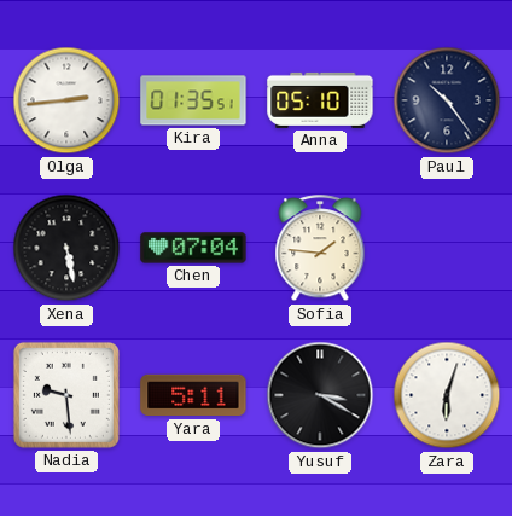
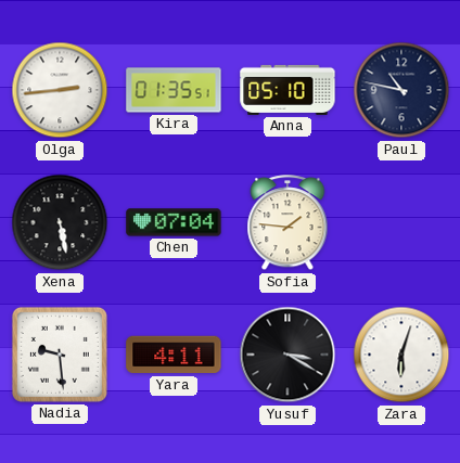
Paul: 10:24 -> 10:47 (401, 90)
Yara: 5:11 -> 4:11 (174, 355)
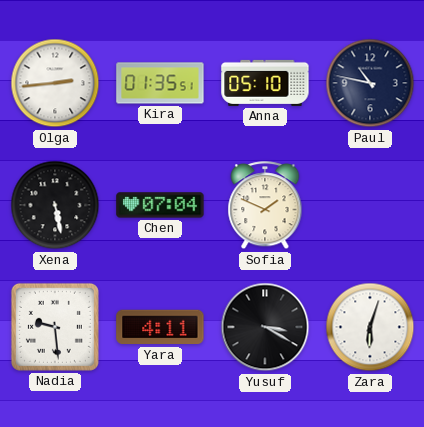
Sofia: 1:46 -> 1:49 (265, 206)
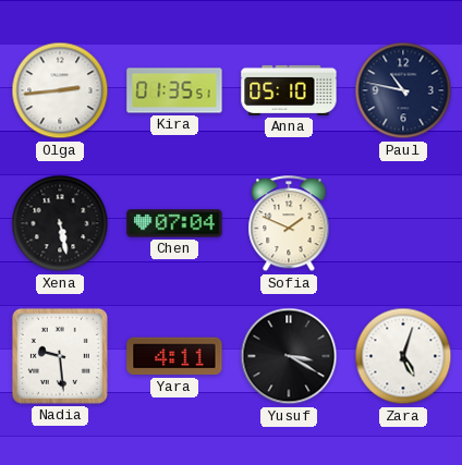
Zara: 6:03 -> 5:03 (403, 356)
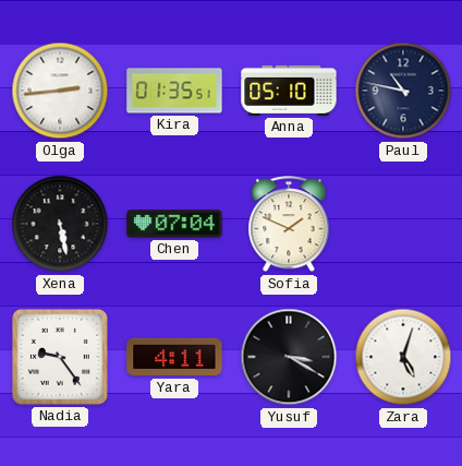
Nadia: 9:29 -> 9:24 (60, 357)
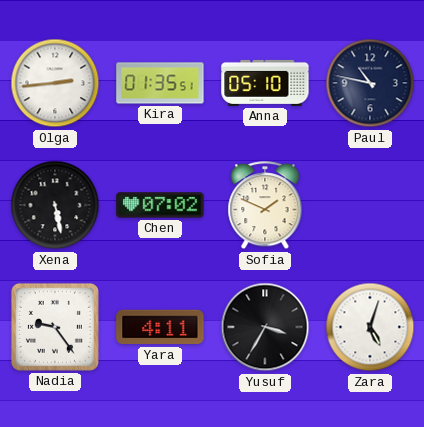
Chen: 07:04 -> 07:02 (160, 205)
Yusuf: 3:20 -> 3:35 (265, 327)
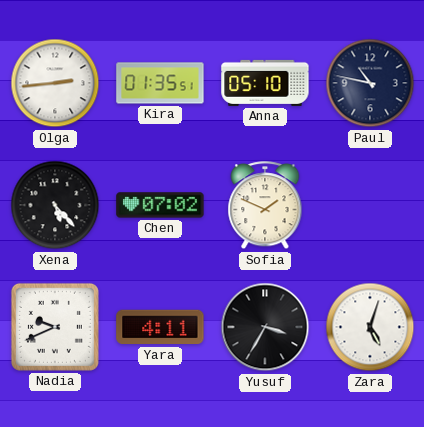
Xena: 5:28 -> 5:23 (55, 205)
Nadia: 9:24 -> 9:41 (55, 327)
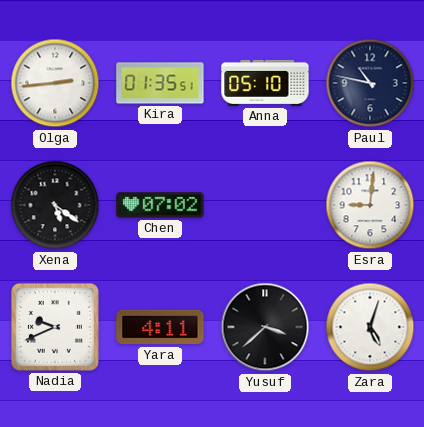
Xena: 5:23 -> 5:21 (55, 205)
Sofia: 1:49 -> none (265, 206)
Esra: none -> 9:01 (370, 205)
Yusuf: 3:35 -> 3:38 (265, 327)
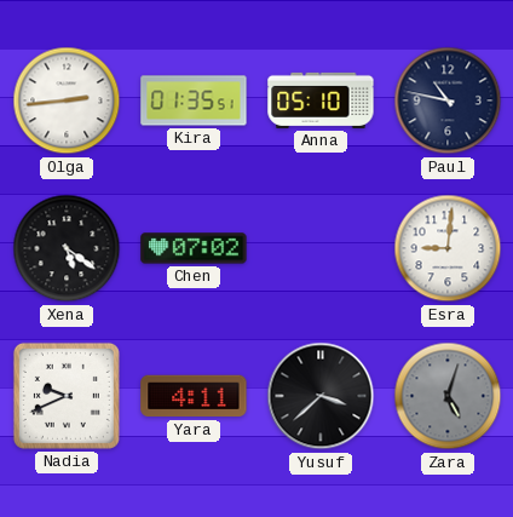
Zara dial: white -> grey (448, 396)
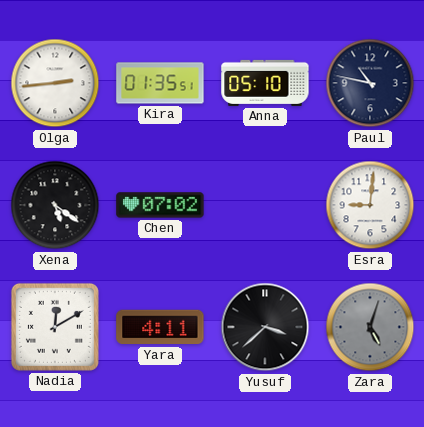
Nadia: 9:41 -> 12:10 (55, 327)
